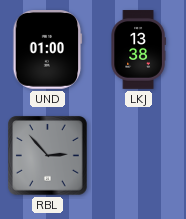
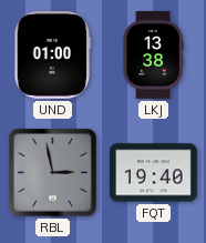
RBL: 2:53 -> 2:58 (53, 173)
FQT: none -> 19:40 (154, 173)
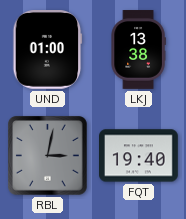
RBL: 2:58 -> 3:02 (48, 156)
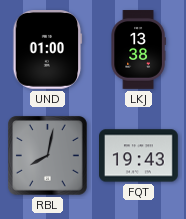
RBL: 3:02 -> 8:02 (48, 156)
FQT: 19:40 -> 19:43 (139, 156)
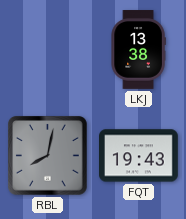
UND: 01:00 -> none (48, 50)
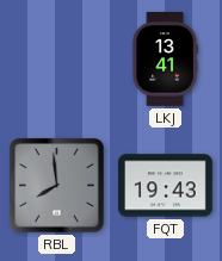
LKJ: 13:38 -> 13:41 (165, 60)
RBL: 8:02 -> 7:59 (57, 186)
